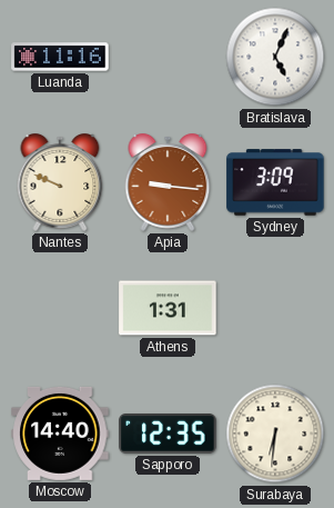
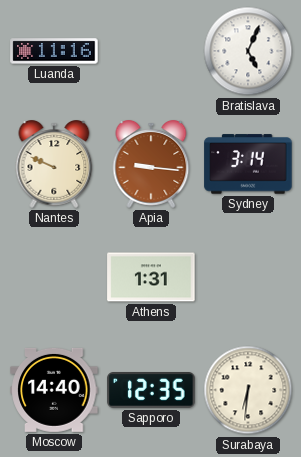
Sydney: 3:09 -> 3:14 (248, 164)
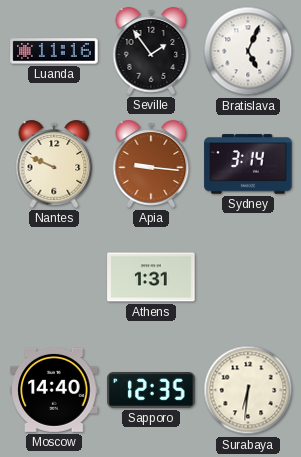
Seville: none -> 1:54 (151, 52)
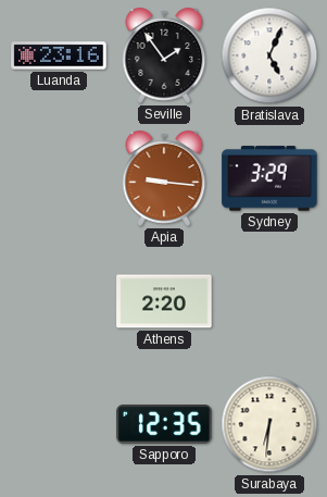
Luanda: 11:16 -> 23:16 (59, 55)
Nantes: 9:49 -> none (54, 165)
Sydney: 3:14 -> 3:29 (269, 178)
Athens: 1:31 -> 2:20 (164, 301)
Moscow: 14:40 -> none (54, 390)
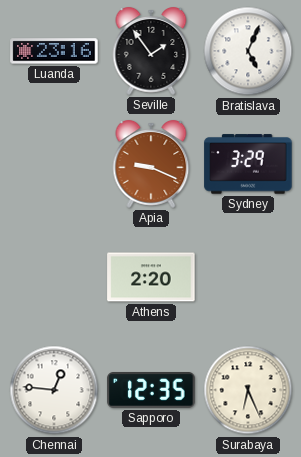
Apia: 9:16 -> 9:19 (151, 165)
Chennai: none -> 12:46 (54, 390)
Surabaya: 6:31 -> 6:26 (248, 390)
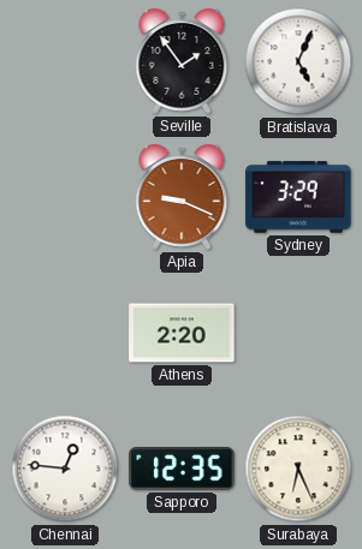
Luanda: 23:16 -> none (54, 51)
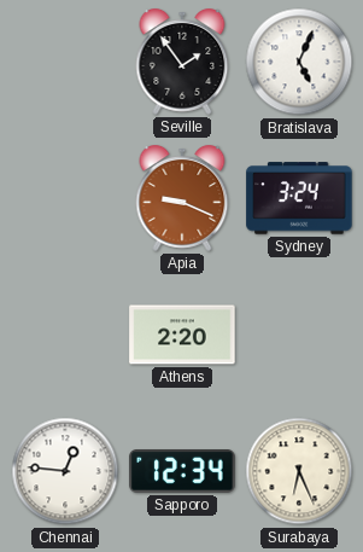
Sydney: 3:29 -> 3:24 (299, 198)
Sapporo: 12:35 -> 12:34 (182, 472)
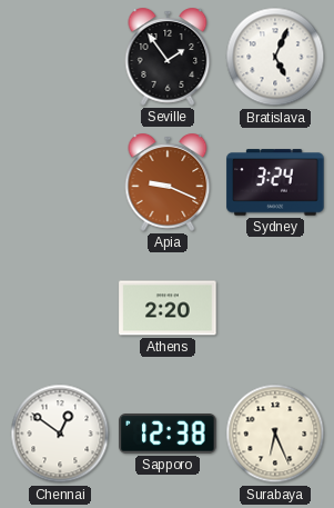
Chennai: 12:46 -> 12:51 (60, 434)
Sapporo: 12:34 -> 12:38 (168, 435)
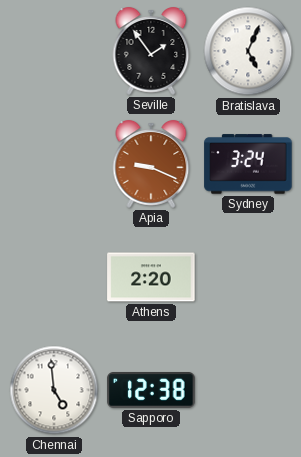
Chennai: 12:51 -> 4:59 (54, 390)
Surabaya: 6:26 -> none (275, 434)
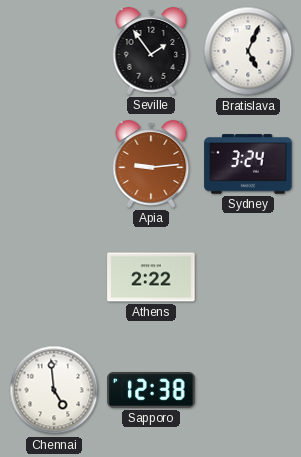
Apia: 9:19 -> 9:14 (151, 165)
Athens: 2:20 -> 2:22 (151, 277)
